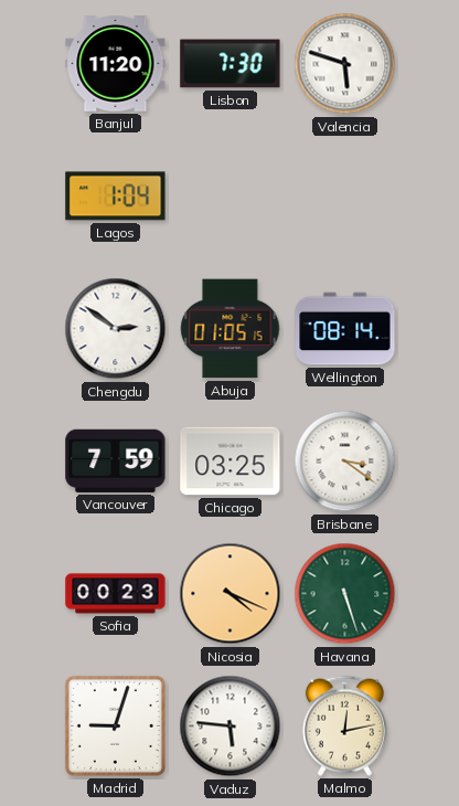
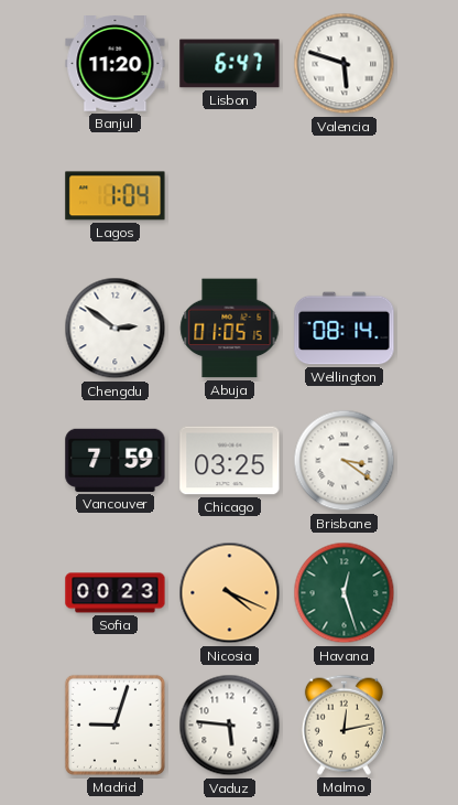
Lisbon: 7:30 -> 6:47 (230, 64)
Havana: 5:27 -> 12:27 (345, 593)
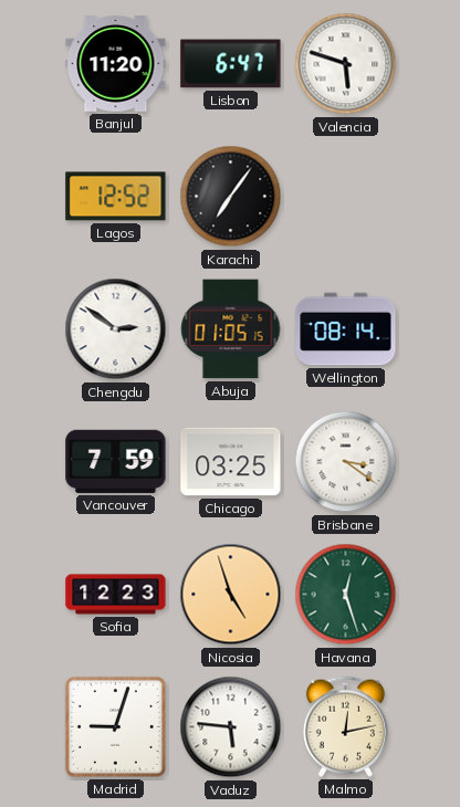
Lagos: 1:04 -> 12:52 (116, 197)
Karachi: none -> 7:06 (231, 197)
Sofia: 00:23 -> 12:23 (116, 595)
Nicosia: 4:19 -> 4:57 (231, 595)
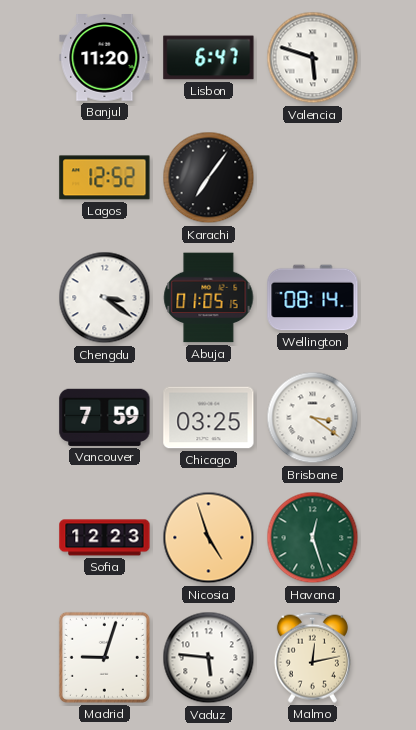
Chengdu: 2:51 -> 3:21 (105, 298)
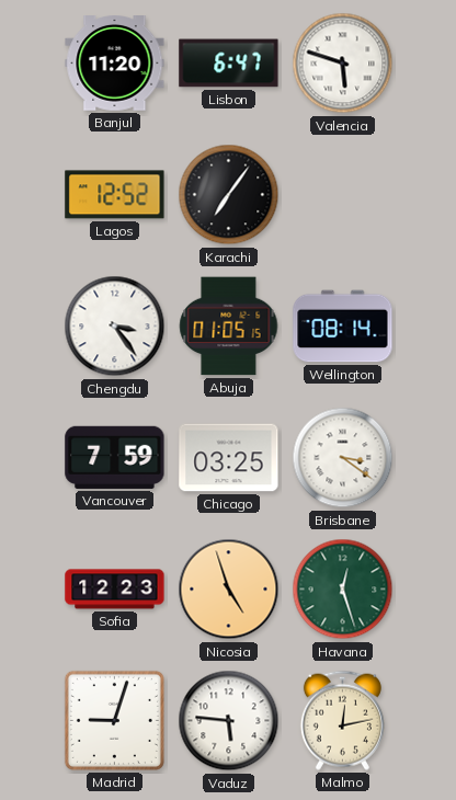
Chengdu: 3:21 -> 3:24 (115, 327)
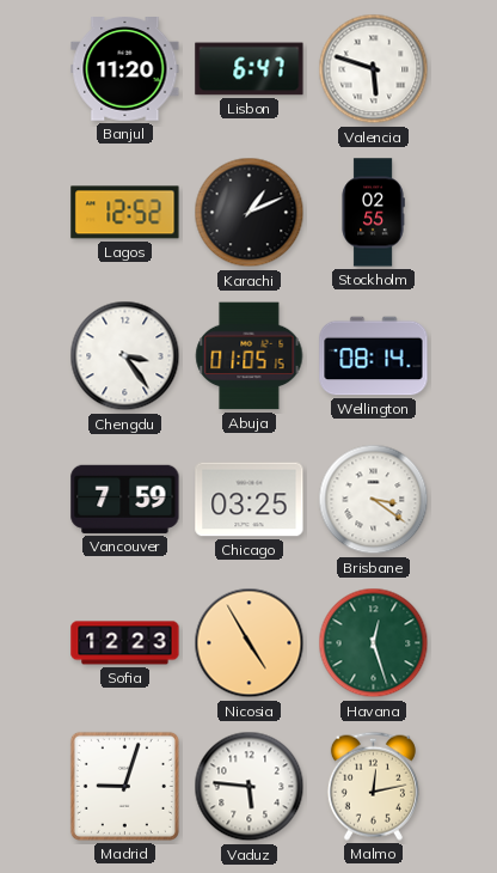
Karachi: 7:06 -> 1:11 (250, 213)
Stockholm: none -> 02:55 (373, 213)
Nicosia: 4:57 -> 4:55 (250, 643)
